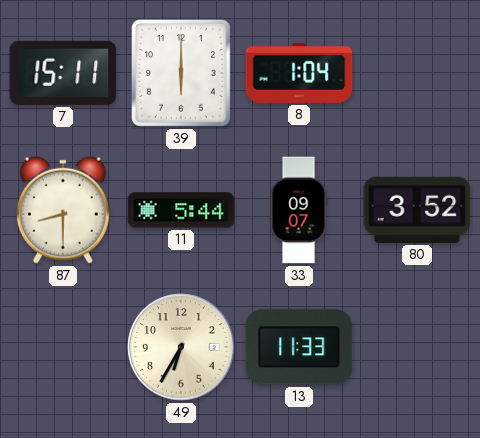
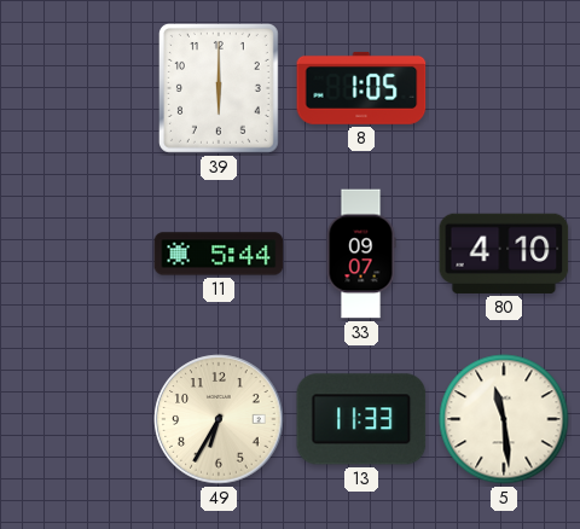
7: 15:11 -> none (63, 73)
8: 1:04 -> 1:05 (361, 88)
87: 8:30 -> none (63, 210)
80: 3:52 -> 4:10 (504, 254)
5: none -> 11:29 (504, 419)
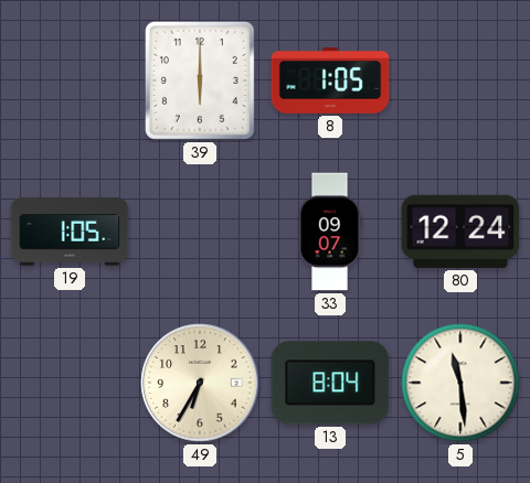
19: none -> 1:05 (70, 232)
11: 5:44 -> none (219, 254)
80: 4:10 -> 12:24 (460, 232)
13: 11:33 -> 8:04 (330, 383)
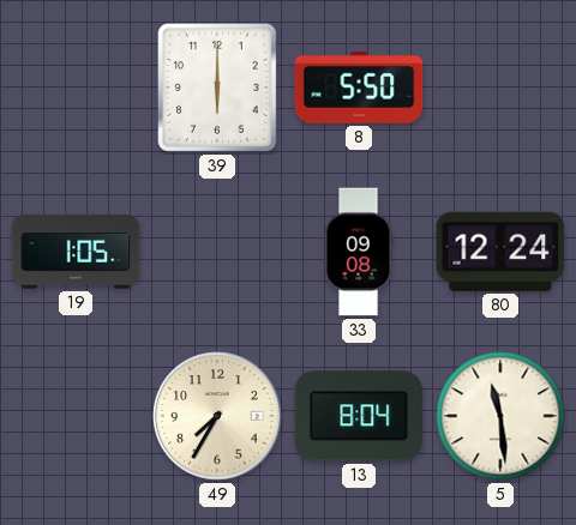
8: 1:05 -> 5:50 (359, 87)
33: 09:07 -> 09:08 (359, 252)
49: 6:35 -> 7:35 (217, 416)
